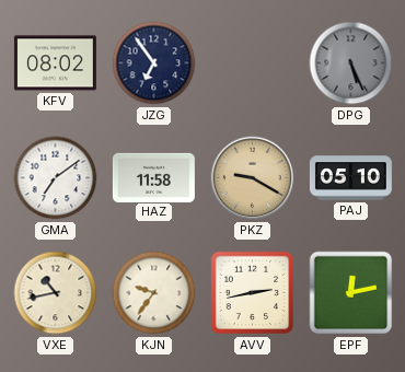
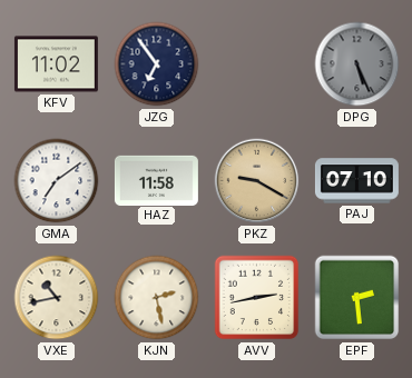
KFV: 08:02 -> 11:02 (56, 64)
PAJ: 05:10 -> 07:10 (356, 181)
KJN: 9:36 -> 2:28 (157, 298)
EPF: 12:13 -> 2:29 (357, 298)
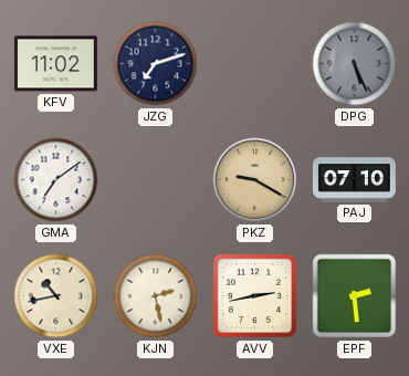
JZG: 6:54 -> 7:12 (156, 64)
HAZ: 11:58 -> none (156, 180)
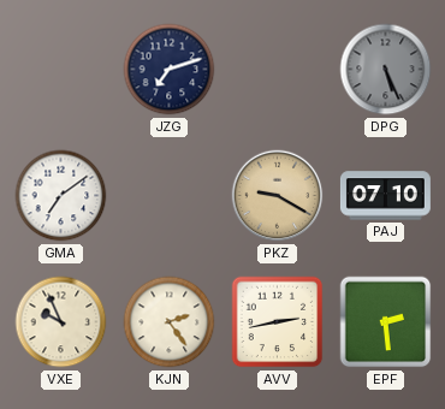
KFV: 11:02 -> none (55, 64)
VXE: 10:43 -> 9:56 (61, 322)
KJN: 2:28 -> 2:24 (170, 322)
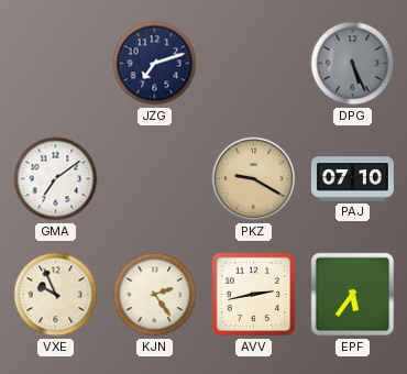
EPF: 2:29 -> 5:36 (353, 295)
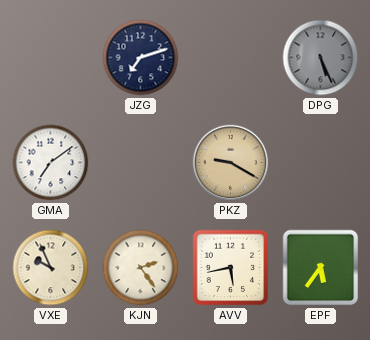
PAJ: 07:10 -> none (352, 179)
AVV: 2:43 -> 5:43 (231, 268)
